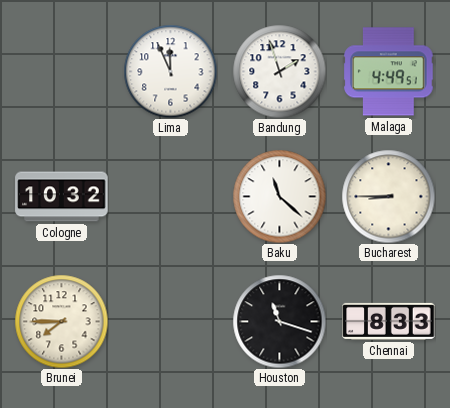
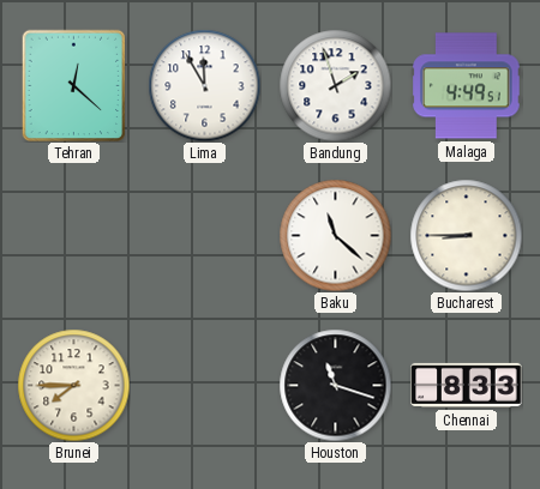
Tehran: none -> 12:22 (74, 85)
Lima: 11:56 -> 11:55 (204, 85)
Cologne: 10:32 -> none (62, 197)
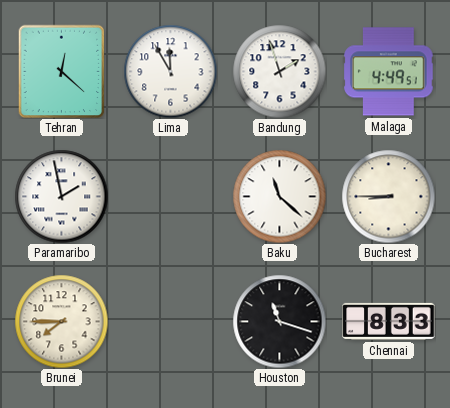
Paramaribo: none -> 1:58 (61, 196)
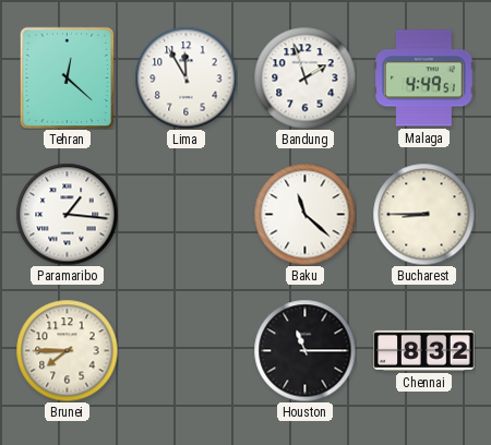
Paramaribo: 1:58 -> 1:16 (67, 214)
Houston: 11:18 -> 11:15 (304, 350)
Chennai: 8:33 -> 8:32 (424, 350)
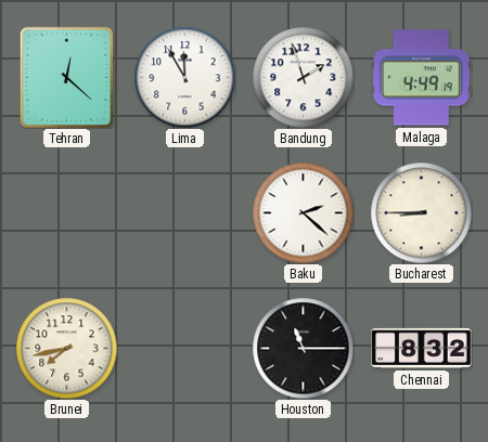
Malaga: 4:49:51 -> 4:49:19 (422, 78)
Paramaribo: 1:16 -> none (67, 214)
Baku: 11:22 -> 2:22 (303, 212)
Brunei: 7:45 -> 7:43 (66, 348)
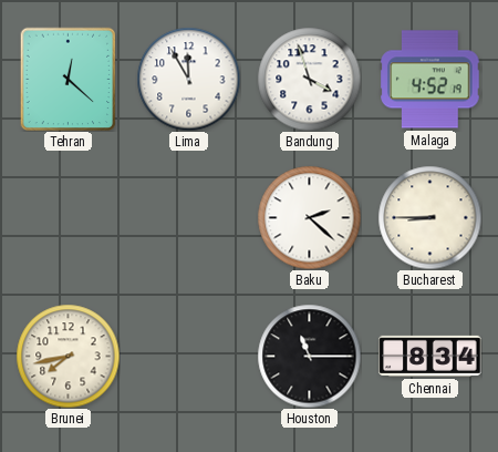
Bandung: 1:57 -> 3:57 (309, 79)
Malaga: 4:49 -> 4:52 (430, 80)
Chennai: 8:32 -> 8:34 (430, 356)
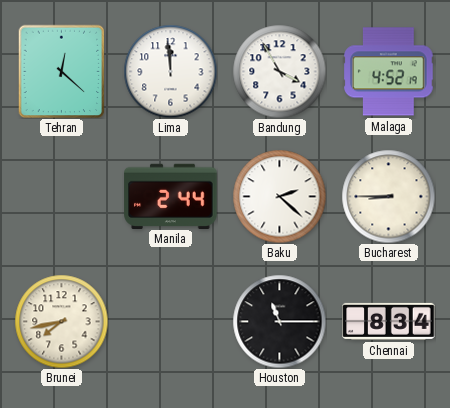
Lima: 11:55 -> 11:59 (170, 71)
Bandung: 3:57 -> 3:55 (279, 71)
Manila: none -> 2:44 (171, 196)
